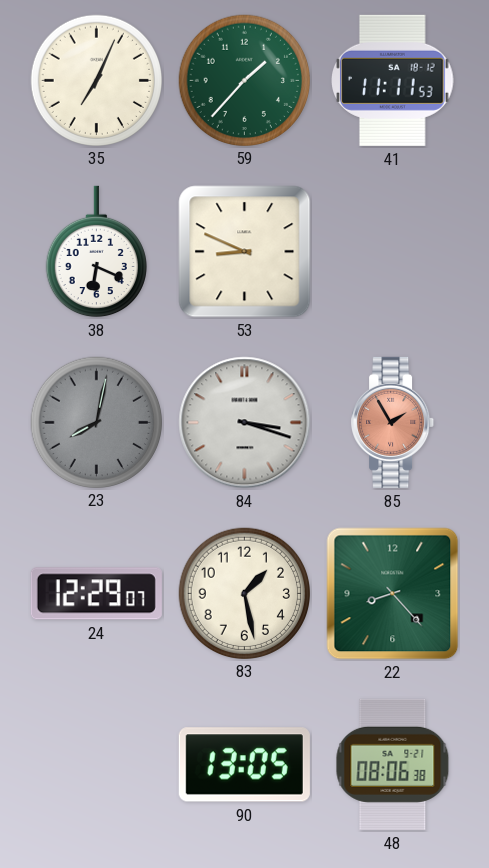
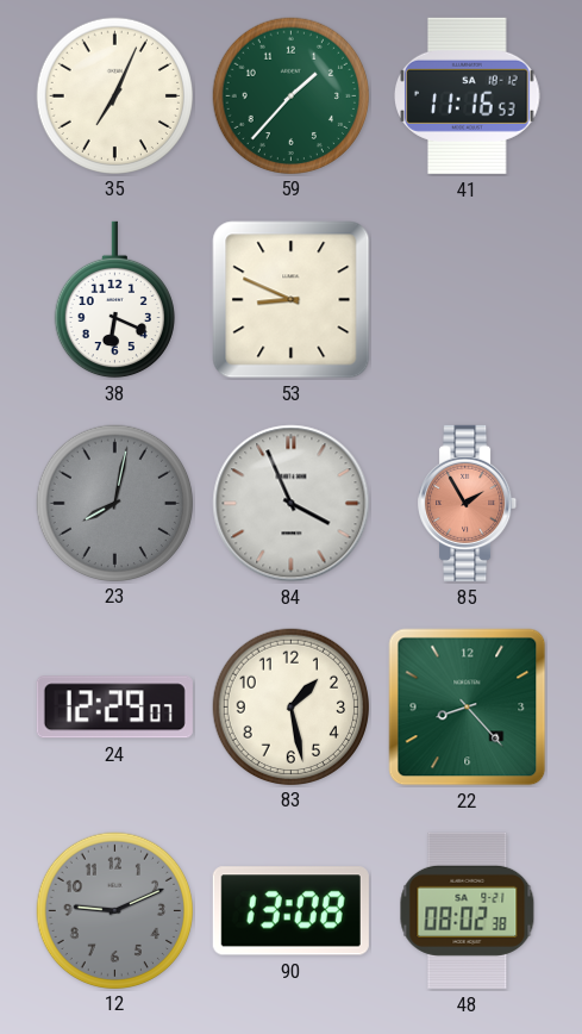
41: 11:11 -> 11:16 (468, 95)
84: 3:18 -> 3:56 (292, 504)
12: none -> 9:11 (114, 910)
90: 13:05 -> 13:08 (290, 911)
48: 08:06 -> 08:02 (468, 910)
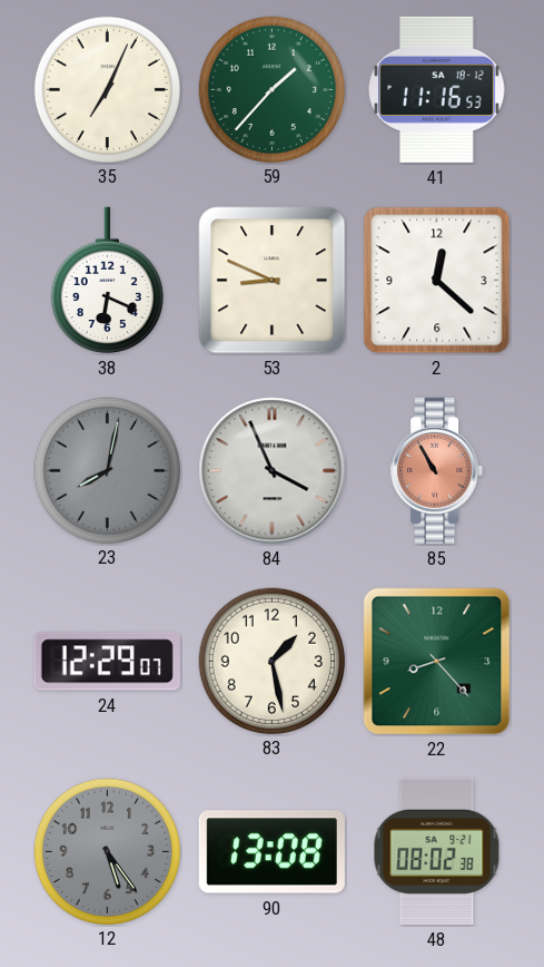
2: none -> 12:22 (437, 281)
85: 1:55 -> 10:55 (437, 470)
12: 9:11 -> 5:24 (107, 851)
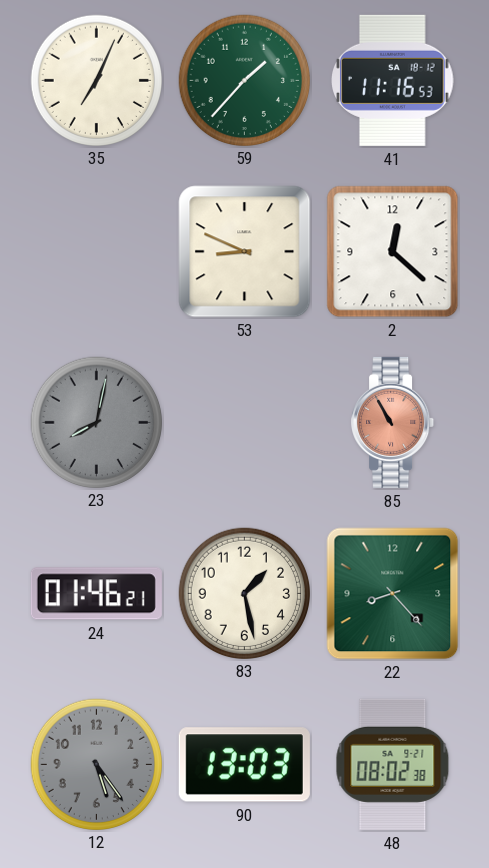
38: 6:19 -> none (107, 281)
84: 3:56 -> none (273, 471)
24: 12:29 -> 01:46 (96, 594)
90: 13:08 -> 13:03 (244, 765)
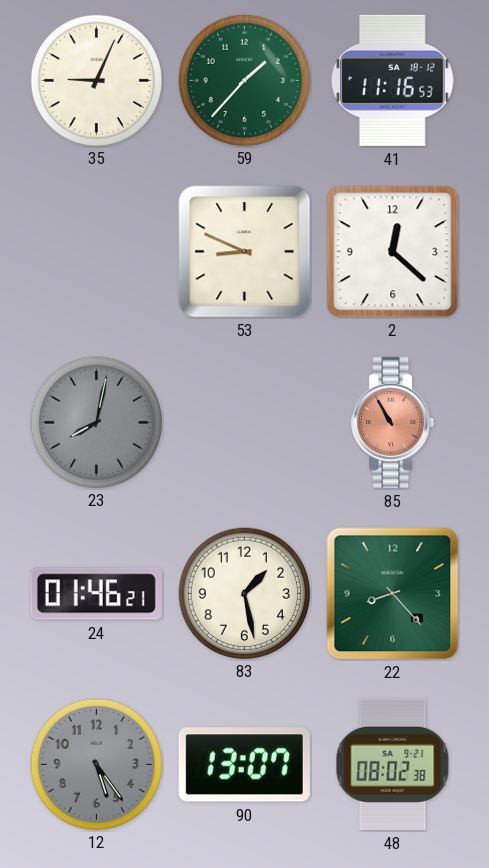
35: 7:04 -> 9:04 (96, 80)
90: 13:03 -> 13:07 (244, 765)
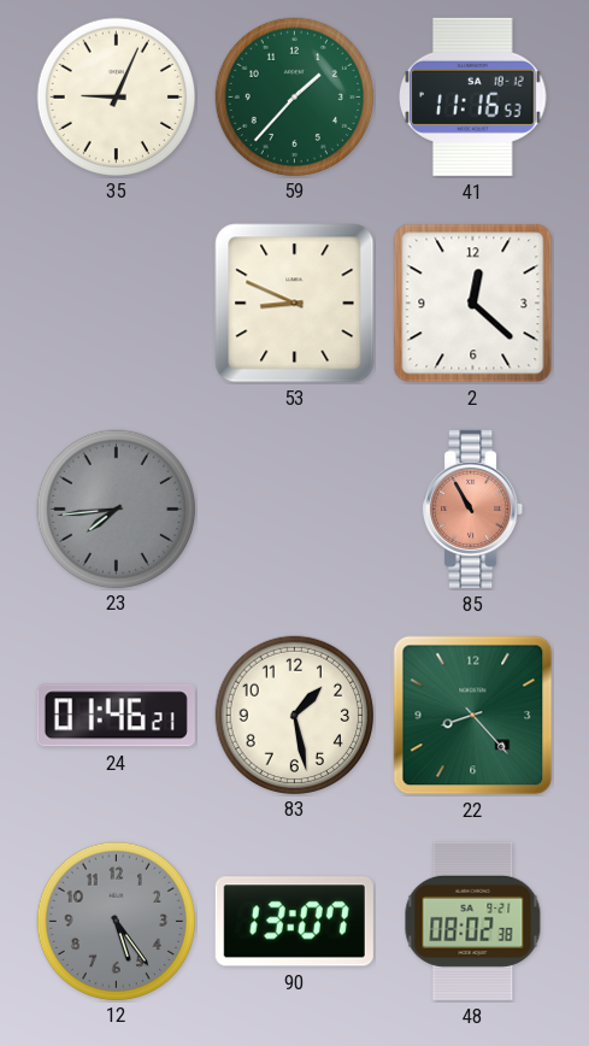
23: 8:02 -> 7:44 (116, 509)
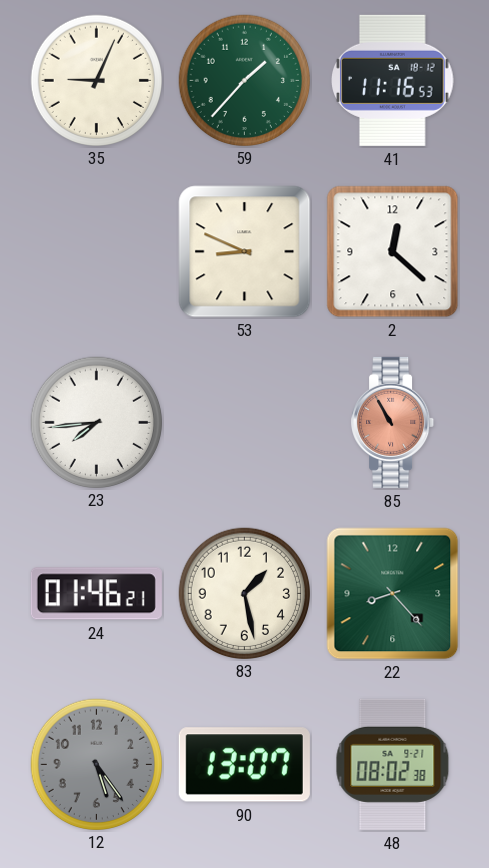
23 dial: grey -> white (96, 422)
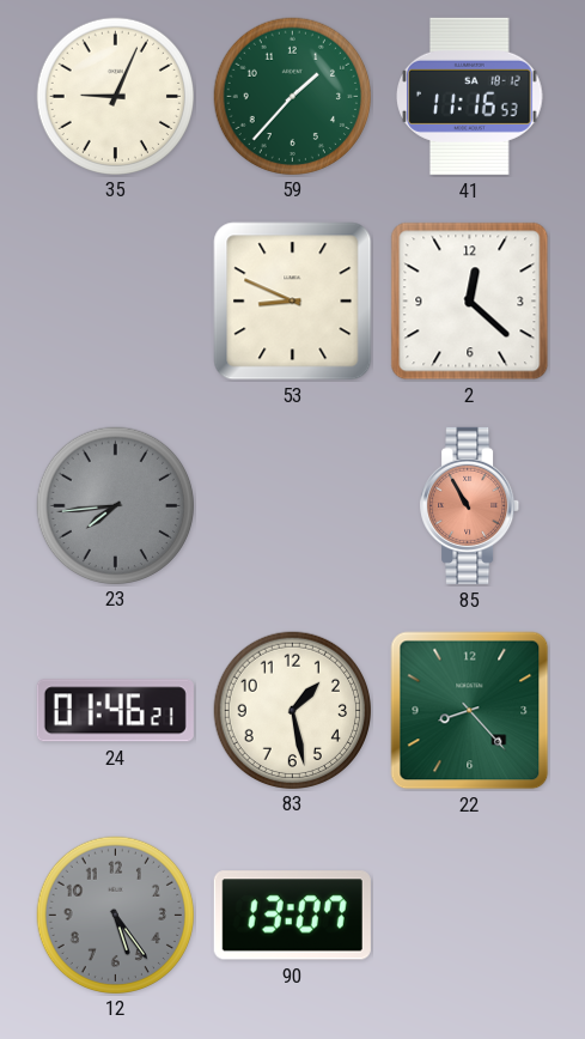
23 dial: white -> grey (115, 505)
48: 08:02 -> none (393, 764)
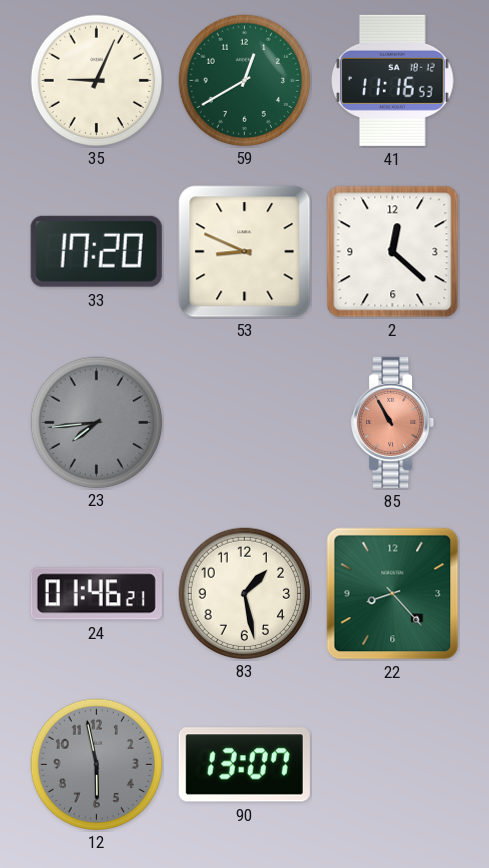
59: 1:37 -> 12:40 (244, 80)
33: none -> 17:20 (96, 251)
12: 5:24 -> 5:58 (96, 764)
